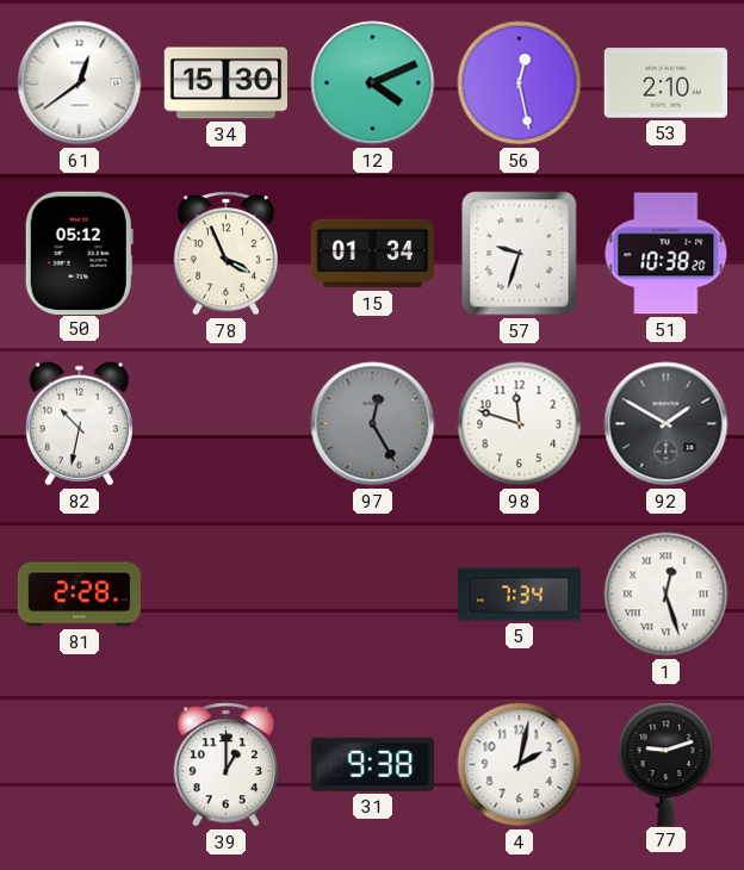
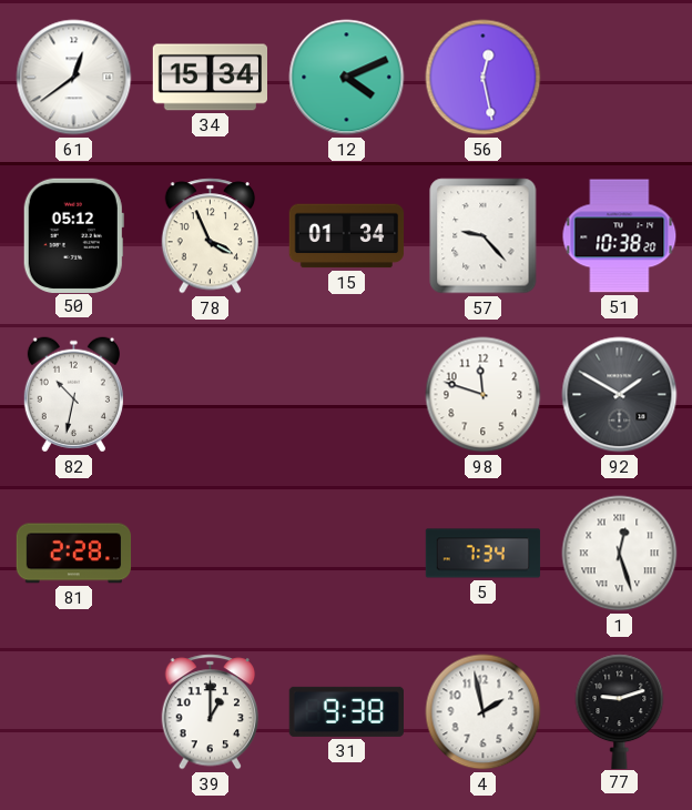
34: 15:30 -> 15:34 (210, 78)
53: 2:10 -> none (665, 83)
57: 9:33 -> 9:23 (484, 236)
97: 12:25 -> none (373, 424)
4: 2:02 -> 1:58 (484, 712)
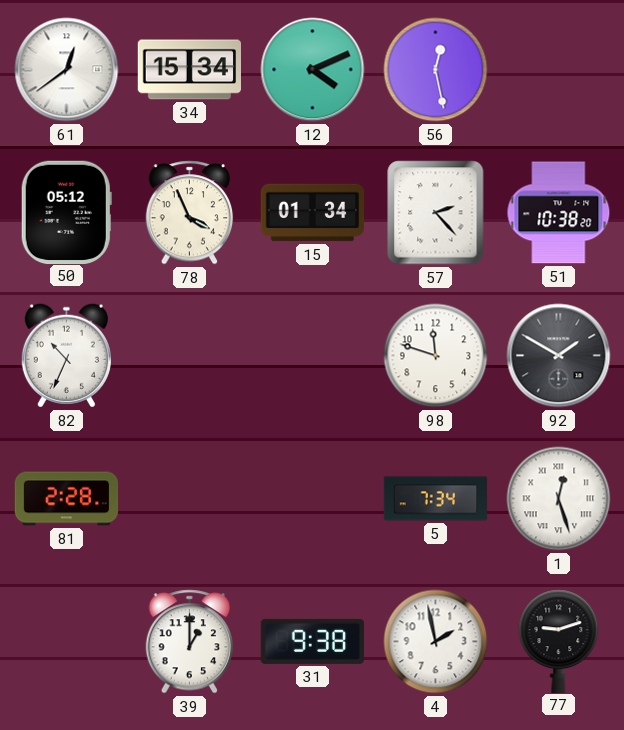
57: 9:23 -> 2:23 (436, 213)
82: 10:32 -> 10:34 (66, 356)
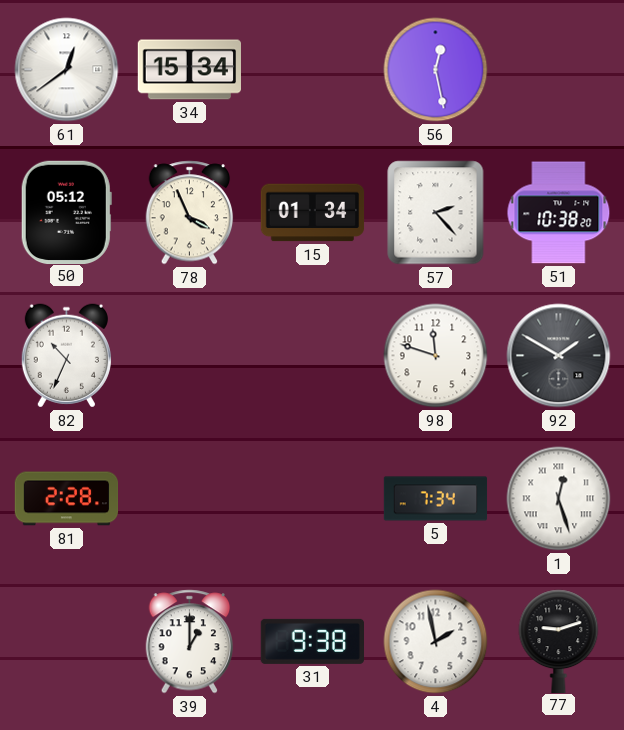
12: 4:11 -> none (313, 70)
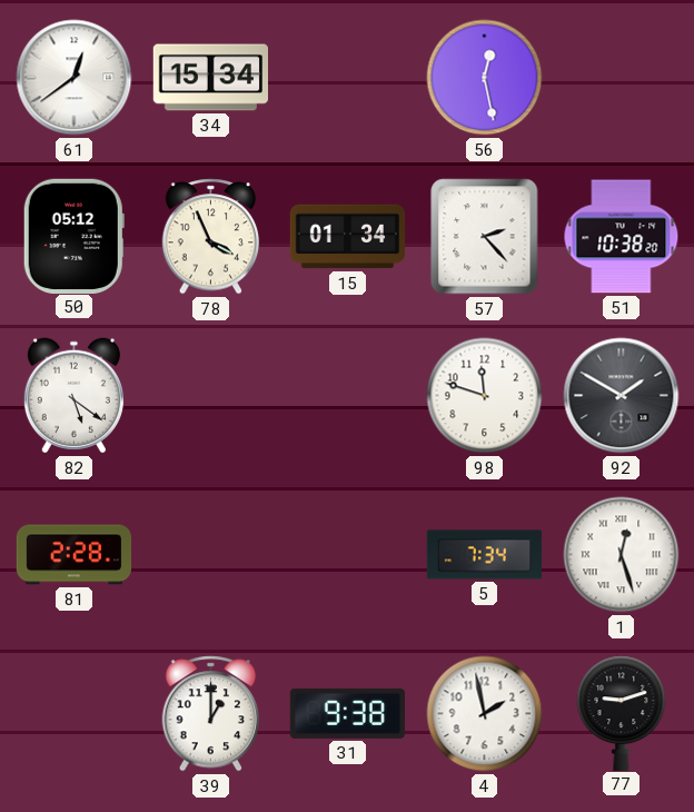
82: 10:34 -> 5:21 (73, 396)
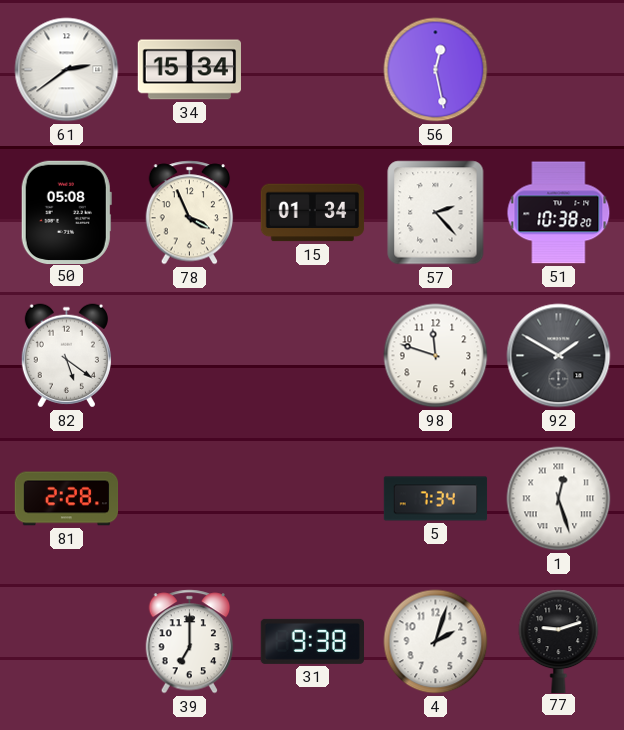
61: 12:39 -> 2:39 (67, 70)
50: 05:12 -> 05:08 (66, 212)
39: 1:00 -> 7:00 (190, 642)
4: 1:58 -> 2:03 (436, 642)
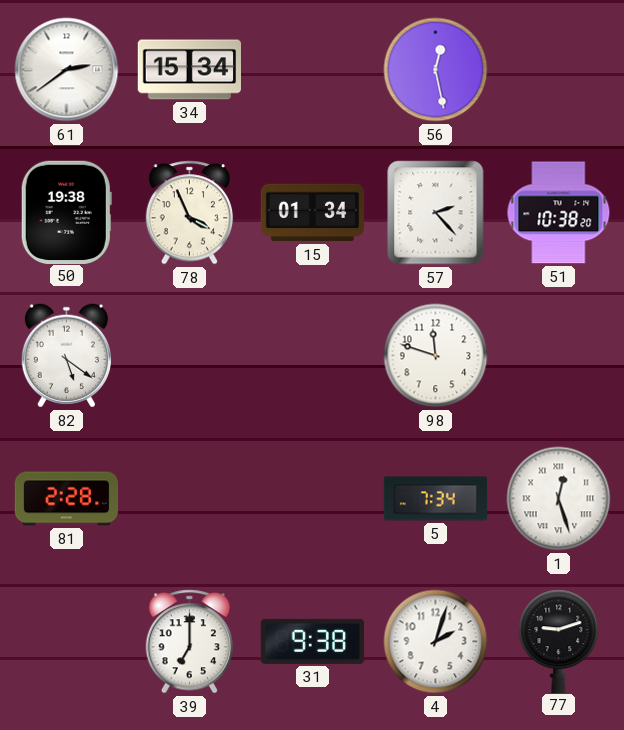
50: 05:08 -> 19:38 (66, 212)
92: 1:50 -> none (559, 356)
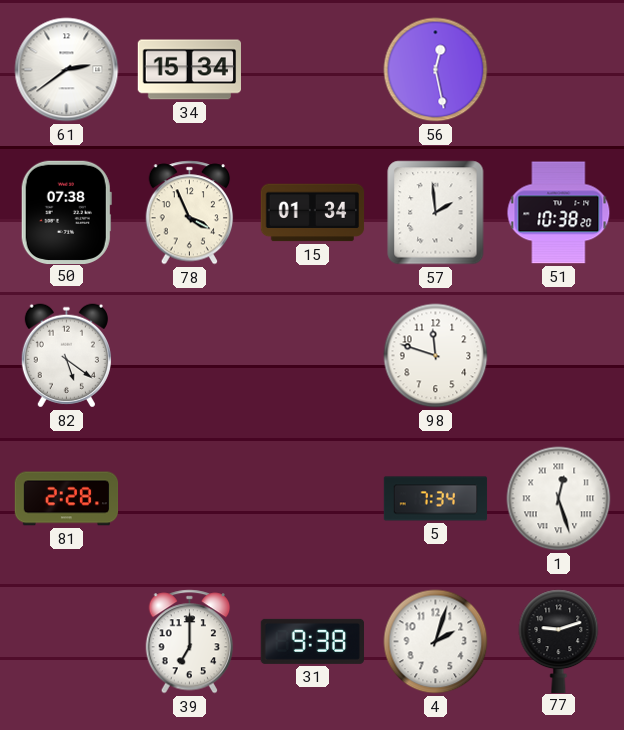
50: 19:38 -> 07:38 (66, 212)
57: 2:23 -> 1:59 (436, 213)
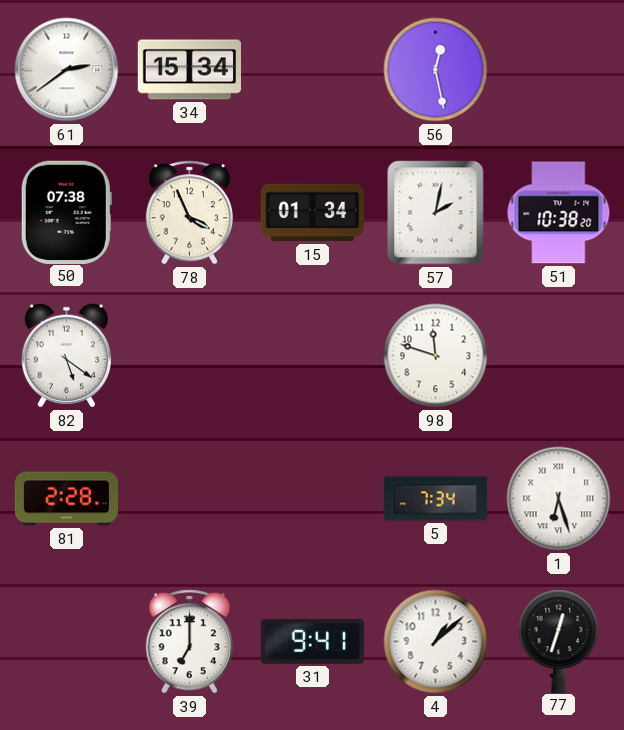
57: 1:59 -> 2:02 (436, 213)
1: 12:27 -> 6:27 (559, 499)
31: 9:38 -> 9:41 (312, 641)
4: 2:03 -> 1:08 (436, 642)
77: 9:12 -> 12:33 (559, 641)
